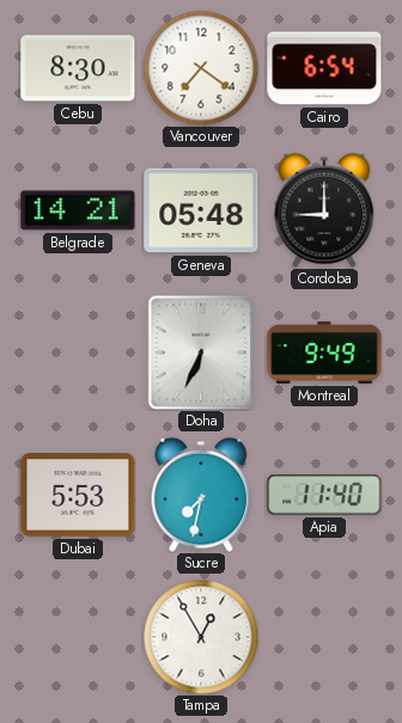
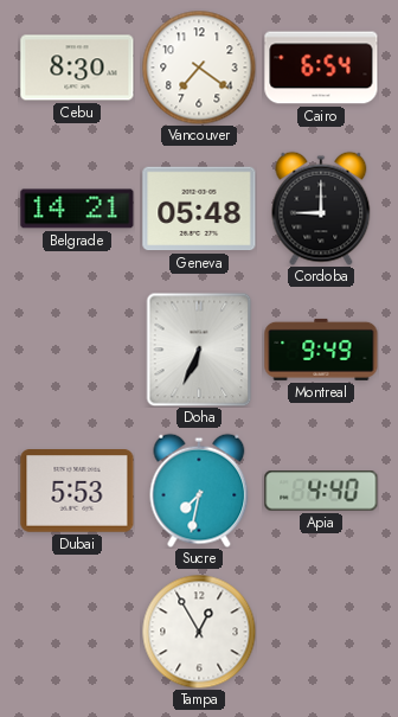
Apia: 11:40 -> 4:40 (321, 491)
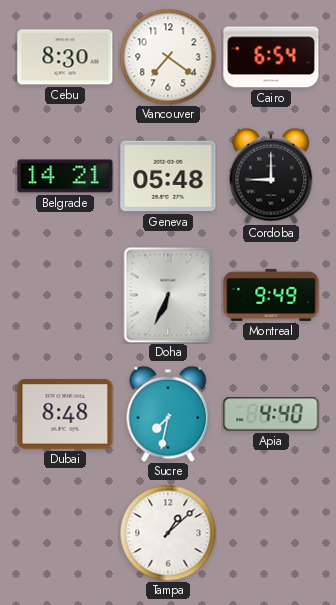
Dubai: 5:53 -> 8:48 (65, 415)
Tampa: 12:55 -> 1:08 (168, 533)
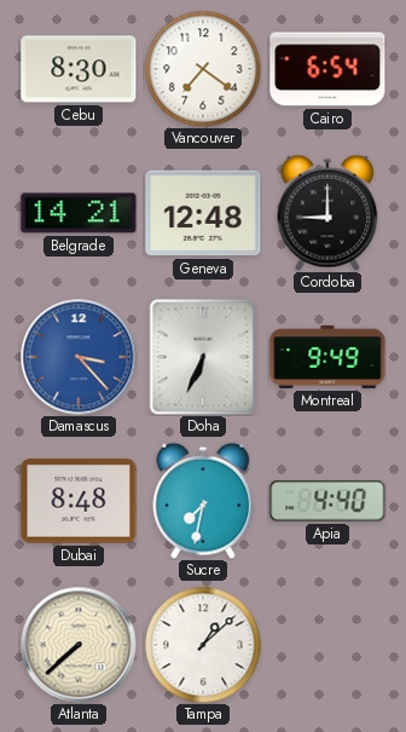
Geneva: 05:48 -> 12:48 (203, 213)
Damascus: none -> 3:23 (79, 357)
Atlanta: none -> 7:38 (79, 645)
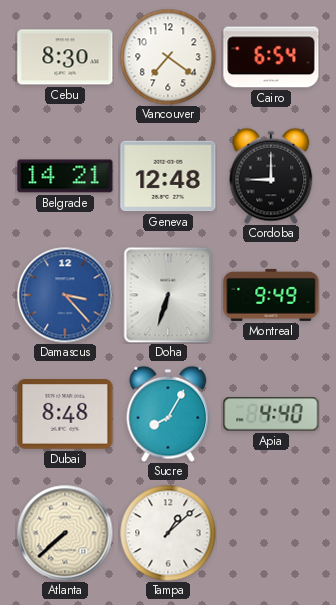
Doha: 6:34 -> 6:33 (168, 295)
Sucre: 7:32 -> 8:05 (168, 414)
